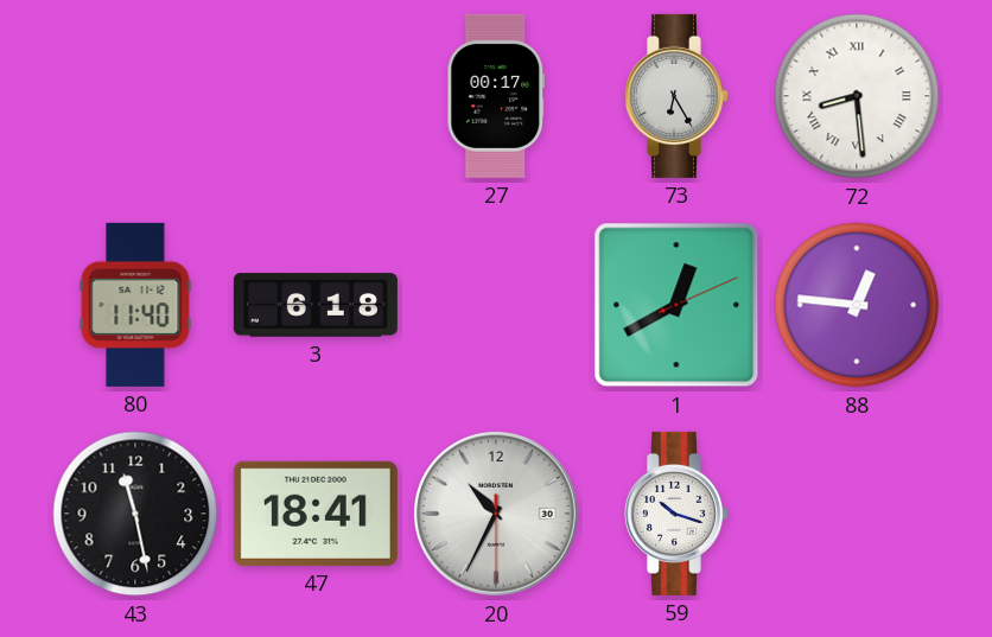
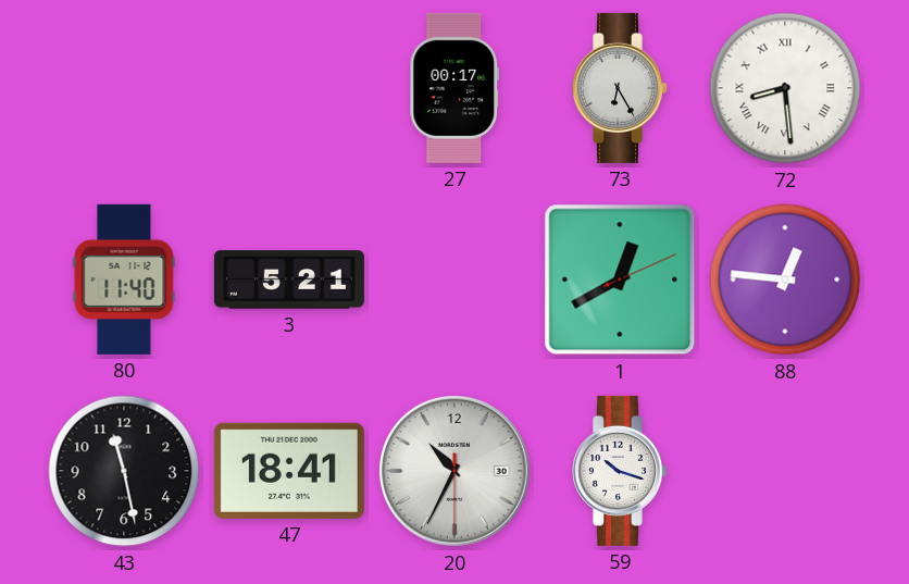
3: 6:18 -> 5:21 (289, 279)
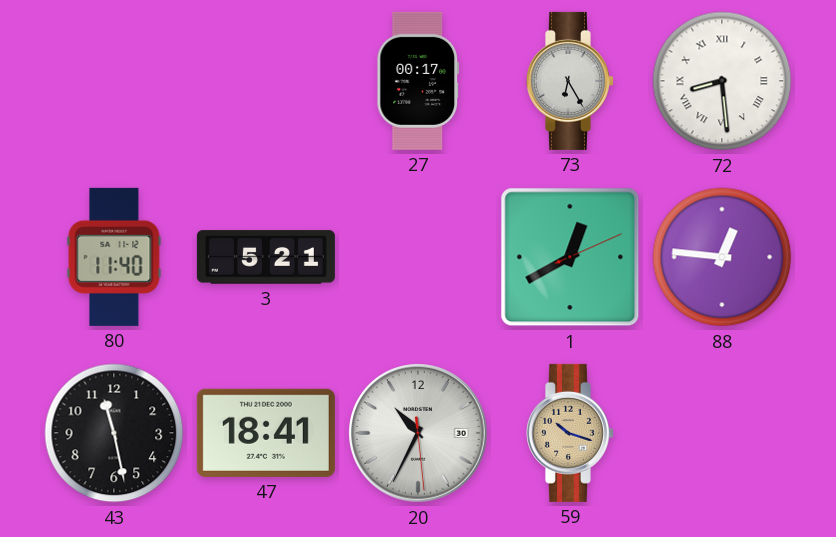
20: 10:34:30 -> 10:34:29 (419, 434)
59 dial: white -> champagne (570, 433)
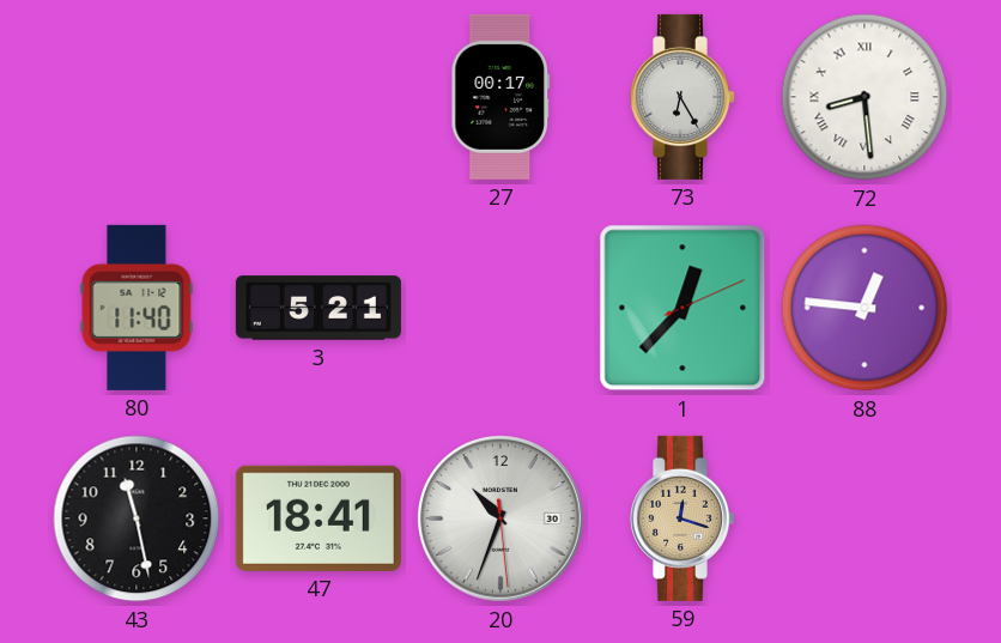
1: 12:40 -> 12:37 (682, 308)
20: 10:34 -> 10:33 (502, 520)
59: 10:18 -> 12:18 (682, 518)
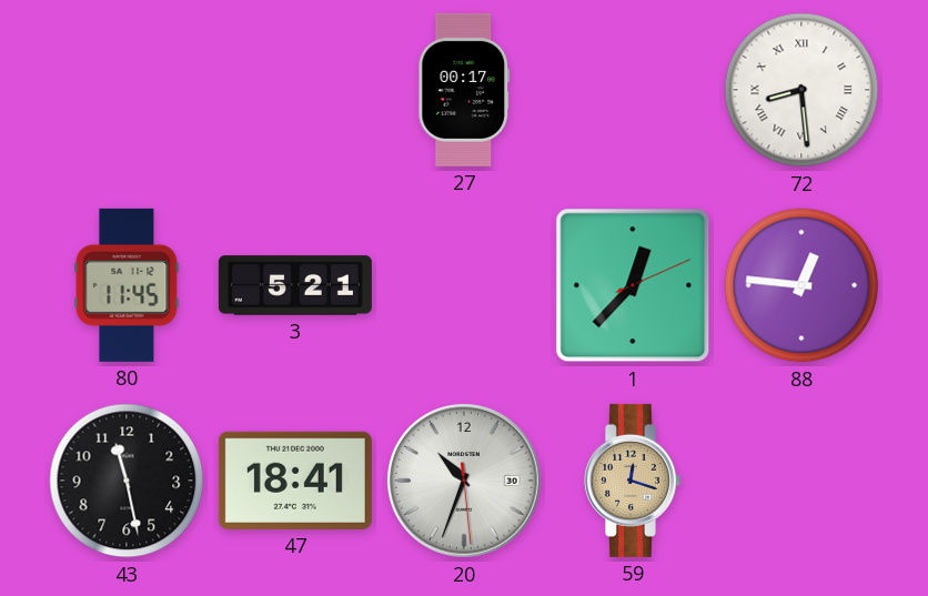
73: 6:25 -> none (682, 97)
80: 11:40 -> 11:45 (127, 285)
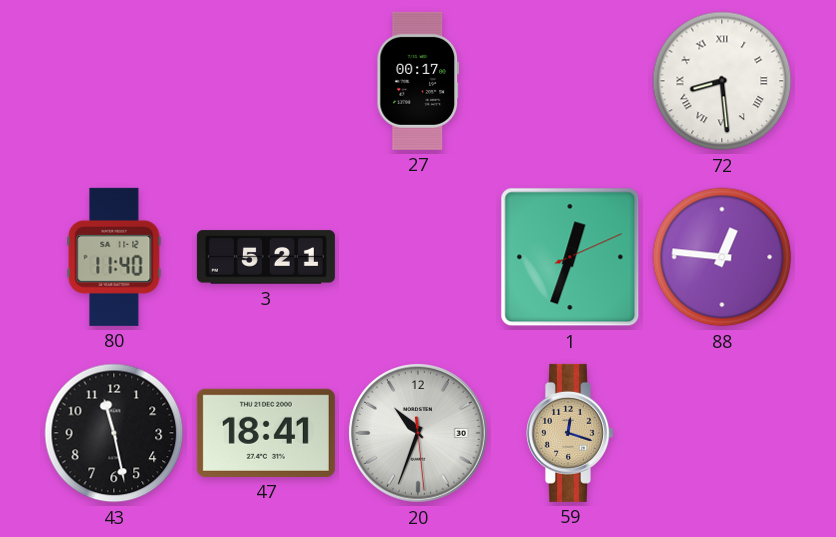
80: 11:45 -> 11:40 (114, 257)
1: 12:37 -> 12:33 (570, 257)
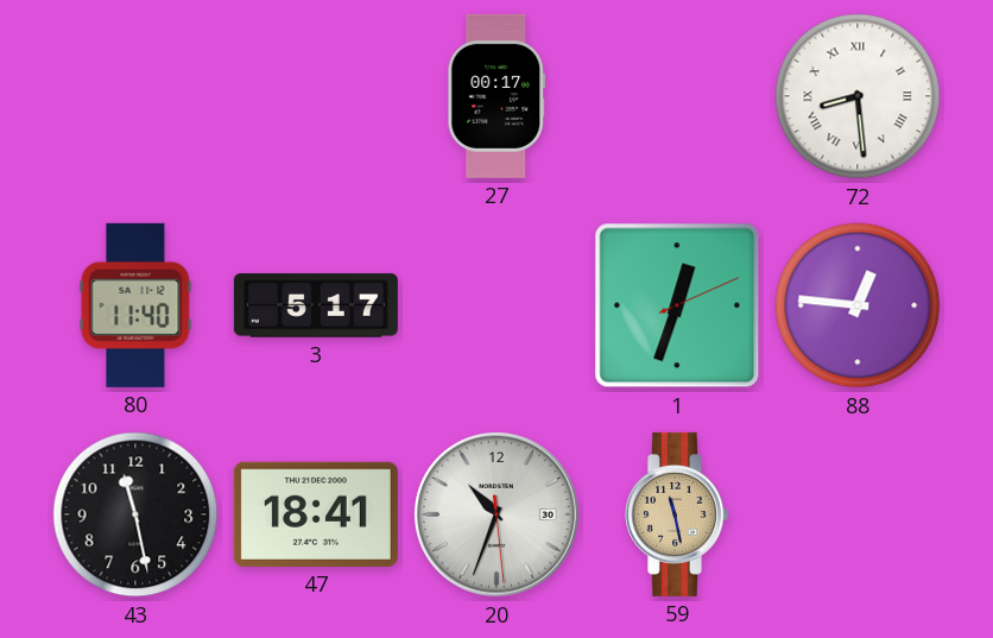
3: 5:21 -> 5:17 (316, 305)
59: 12:18 -> 11:28 (677, 514)
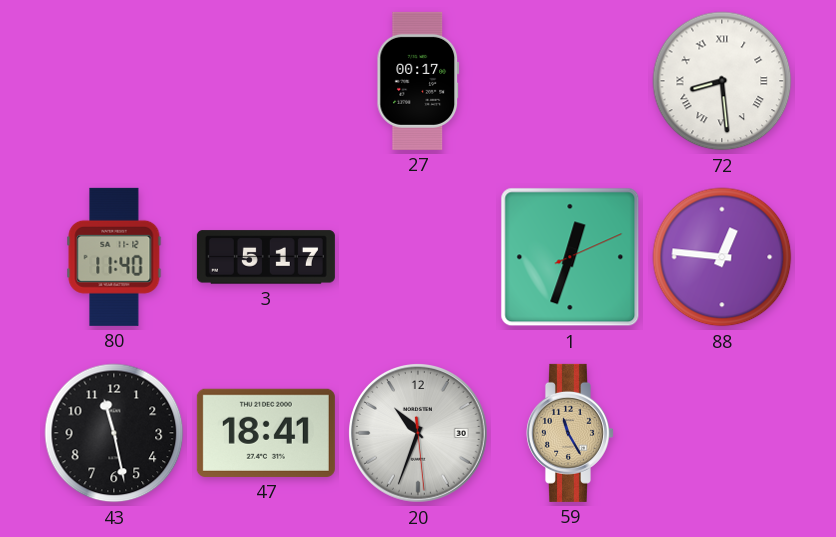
59: 11:28 -> 11:25 (570, 433)
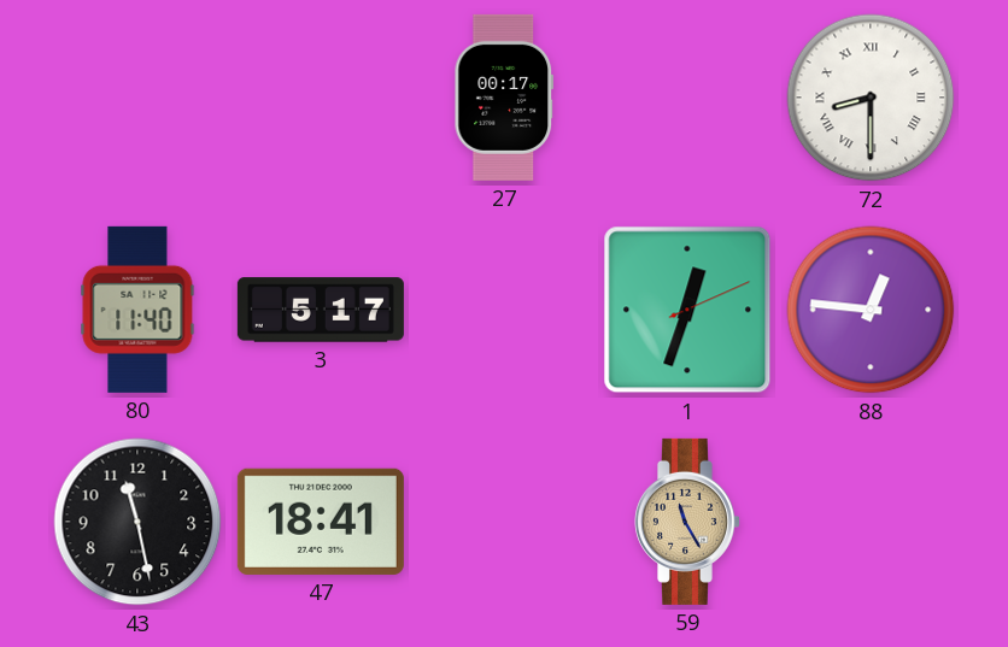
72: 8:29 -> 8:30 (871, 98)
20: 10:33 -> none (419, 434)
